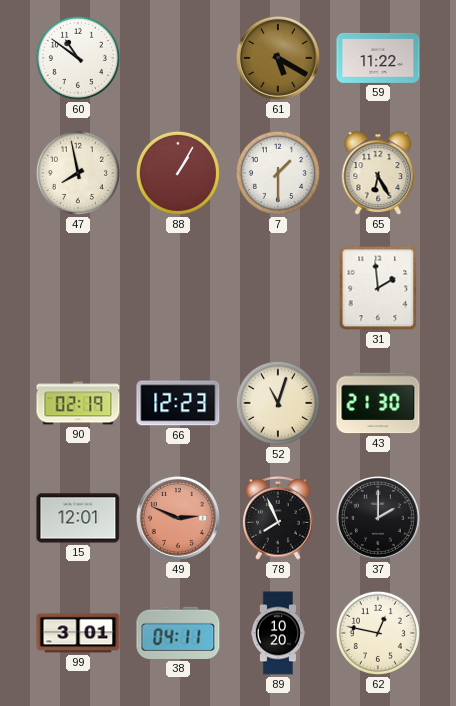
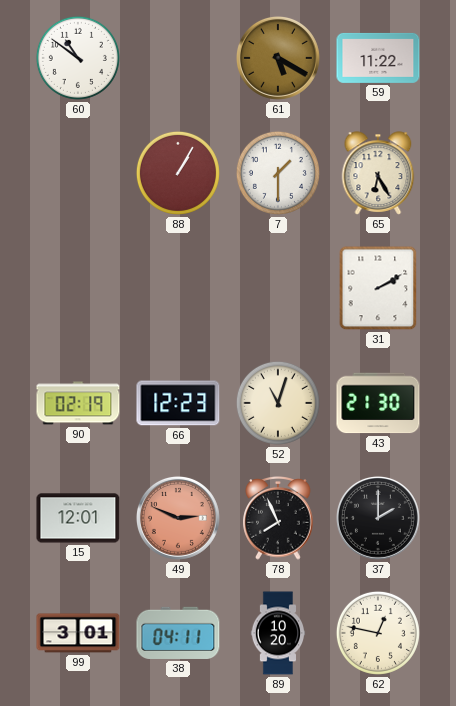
47: 7:58 -> none (78, 173)
31: 1:59 -> 2:10 (378, 288)
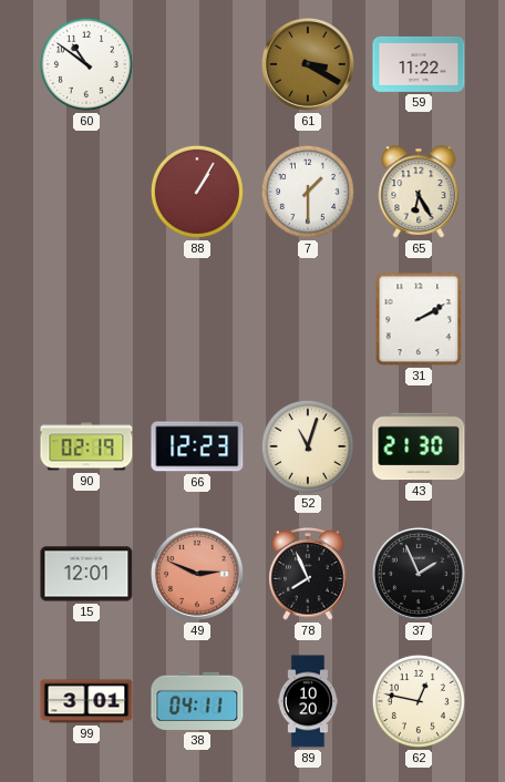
61: 5:20 -> 3:20 (308, 64)
37: 2:00 -> 1:56 (419, 574)
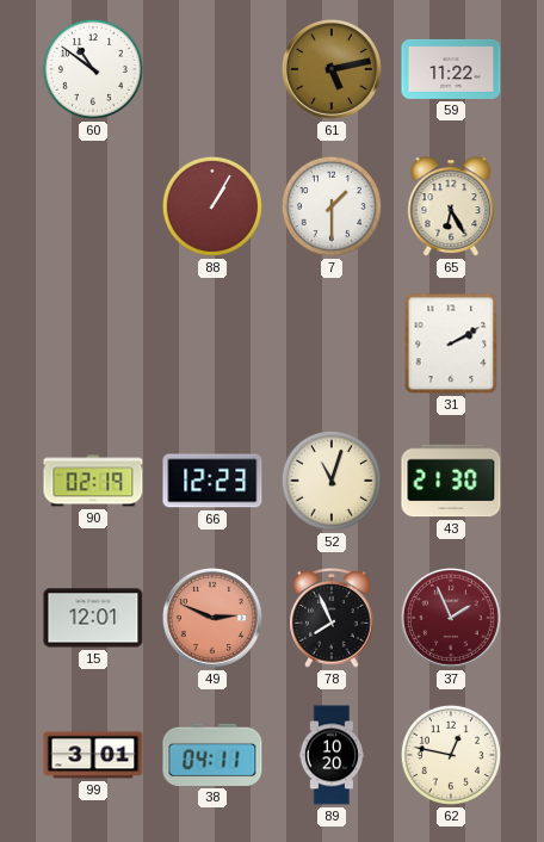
61: 3:20 -> 5:13 (332, 69)
37 dial: black -> burgundy (451, 618)
